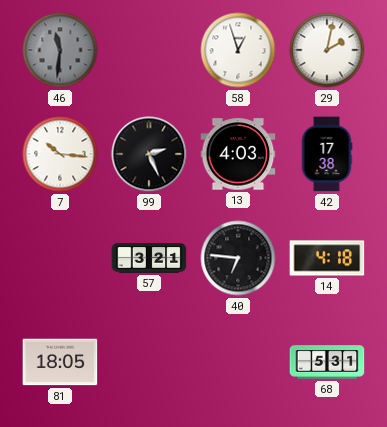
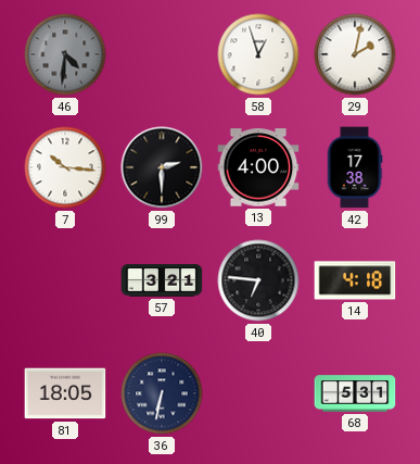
46: 11:31 -> 4:31 (65, 54)
99: 2:26 -> 2:30 (162, 167)
13: 4:03 -> 4:00 (258, 167)
36: none -> 6:32 (162, 393)
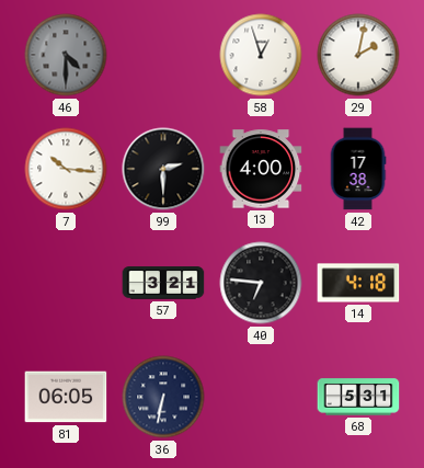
46: 4:31 -> 4:30 (66, 55)
81: 18:05 -> 06:05 (66, 397)
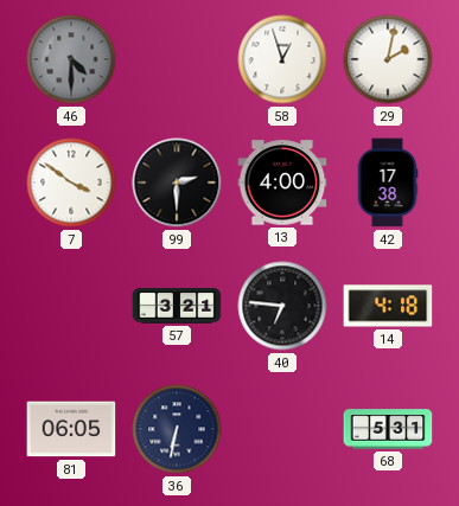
7: 10:16 -> 3:51 (71, 182)
